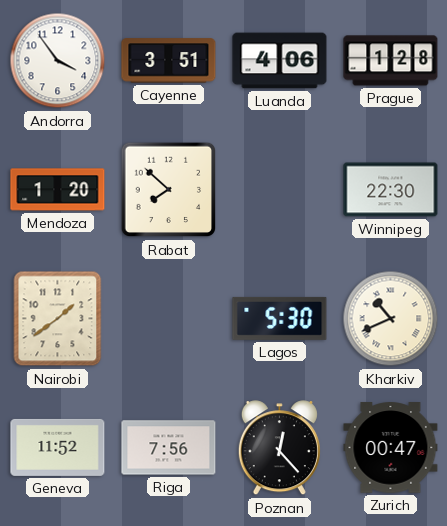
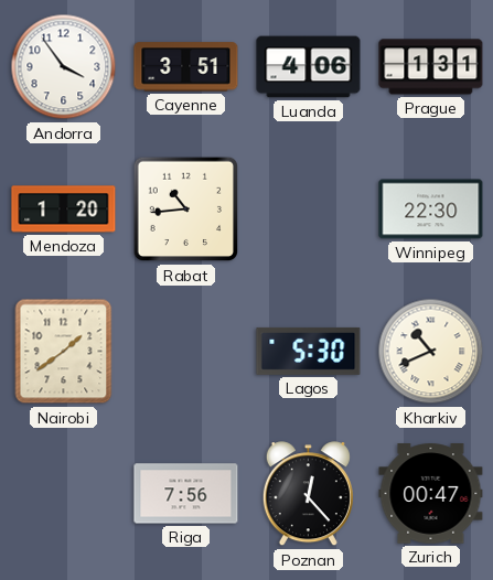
Prague: 1:28 -> 1:31 (431, 67)
Rabat: 7:52 -> 10:44 (186, 210)
Geneva: 11:52 -> none (58, 447)
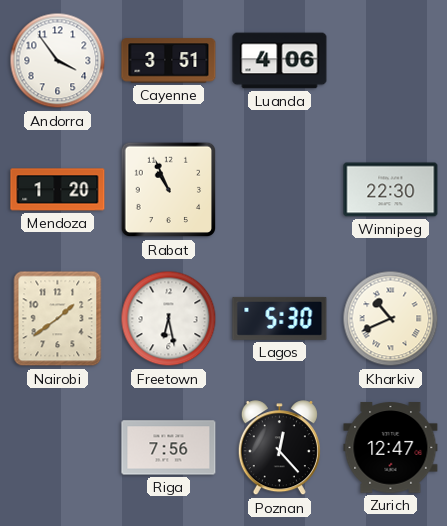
Prague: 1:31 -> none (431, 67)
Rabat: 10:44 -> 10:56 (169, 190)
Freetown: none -> 6:28 (169, 319)
Zurich: 00:47 -> 12:47 (391, 448)
